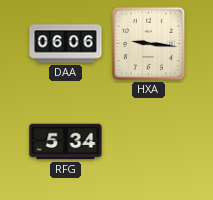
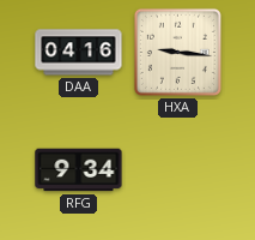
DAA: 06:06 -> 04:16 (79, 53)
RFG: 5:34 -> 9:34 (79, 170)
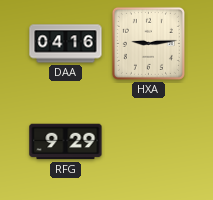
HXA: 9:16 -> 9:14 (148, 43)
RFG: 9:34 -> 9:29 (66, 142)
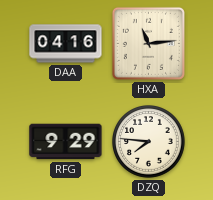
HXA: 9:14 -> 11:14 (148, 43)
DZQ: none -> 7:46 (149, 142)
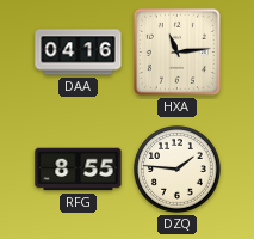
RFG: 9:29 -> 8:55 (79, 170)
DZQ: 7:46 -> 1:46 (178, 170)
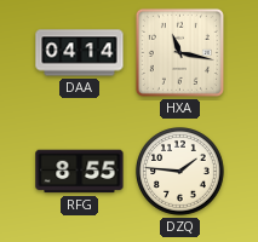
DAA: 04:16 -> 04:14 (80, 53)
HXA: 11:14 -> 11:17 (179, 52)
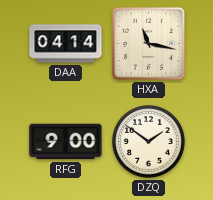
RFG: 8:55 -> 9:00 (66, 142)
DZQ: 1:46 -> 1:51 (149, 142)
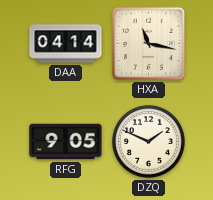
RFG: 9:00 -> 9:05 (66, 142)
DZQ: 1:51 -> 1:49 (149, 142)
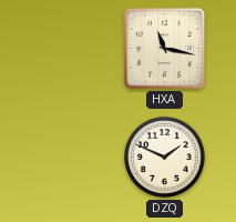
DAA: 04:14 -> none (66, 44)
RFG: 9:05 -> none (66, 142)
